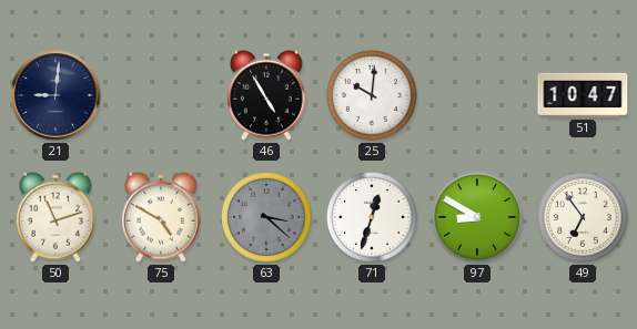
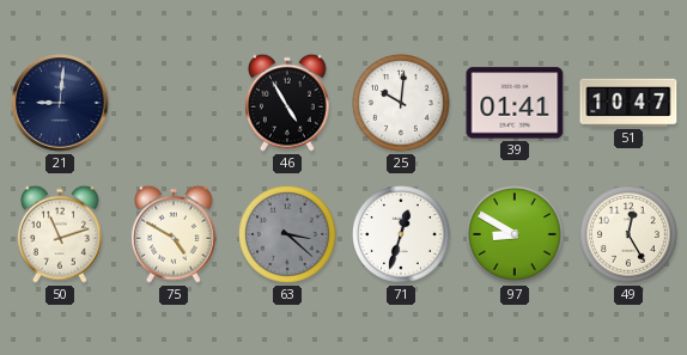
39: none -> 01:41 (515, 103)
49: 6:54 -> 12:25 (630, 235)
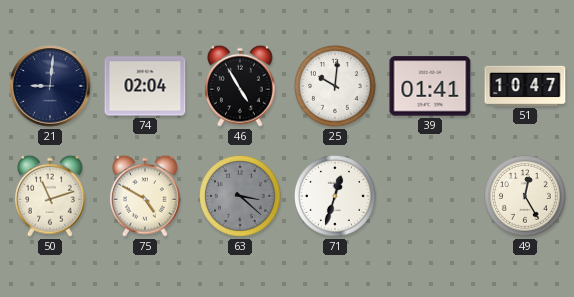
74: none -> 02:04 (145, 86)
97: 8:50 -> none (516, 235)
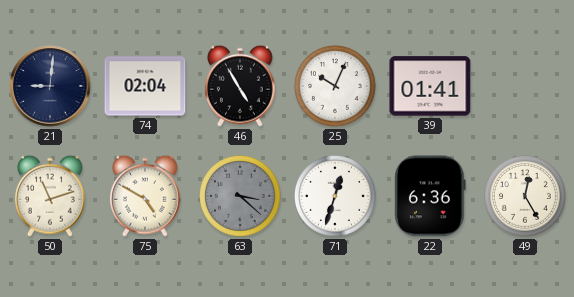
25: 10:01 -> 10:04 (336, 87)
51: 10:47 -> none (525, 86)
22: none -> 6:36 (430, 196)
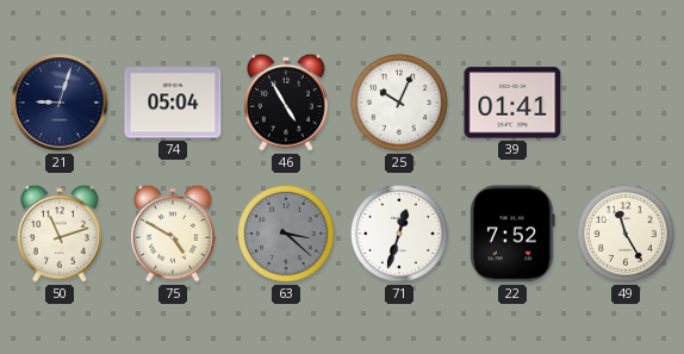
21: 9:01 -> 9:03 (60, 103)
74: 02:04 -> 05:04 (173, 103)
22: 6:36 -> 7:52 (512, 234)
49: 12:25 -> 11:25 (627, 235)
